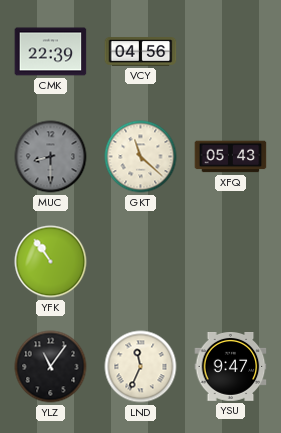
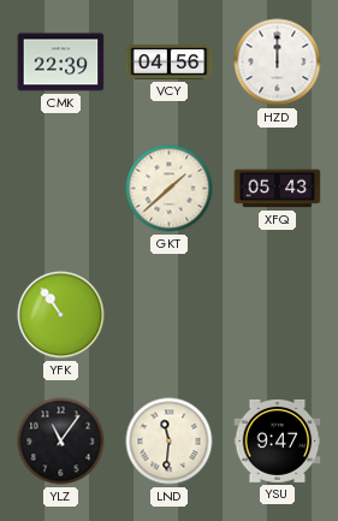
HZD: none -> 12:00 (278, 63)
MUC: 8:30 -> none (51, 157)
GKT: 11:22 -> 1:38 (170, 189)
LND: 11:34 -> 11:31 (170, 442)
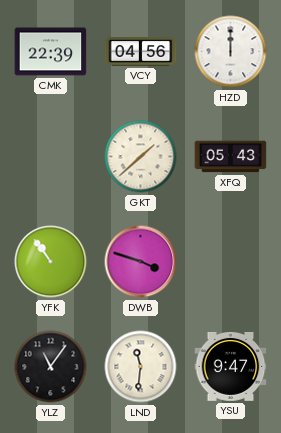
DWB: none -> 3:48 (141, 262)
